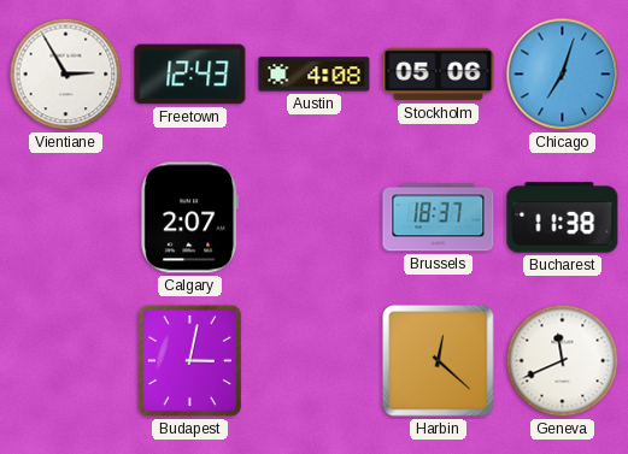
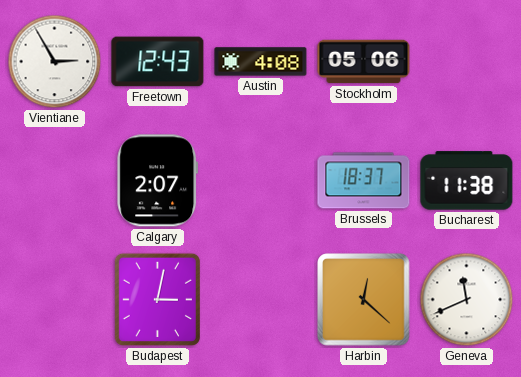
Chicago: 7:03 -> none (563, 75)
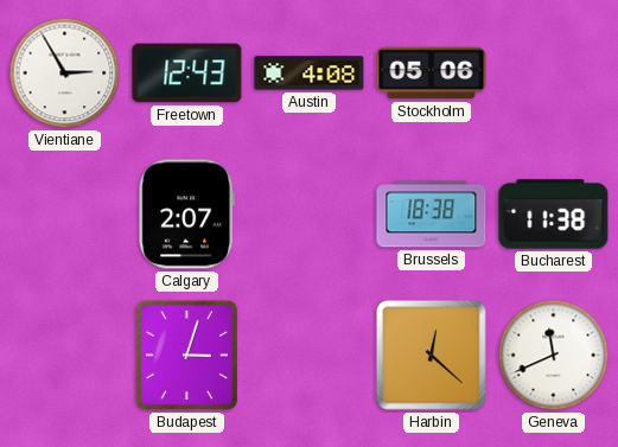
Brussels: 18:37 -> 18:38 (432, 215)
Budapest: 3:02 -> 3:03 (186, 355)
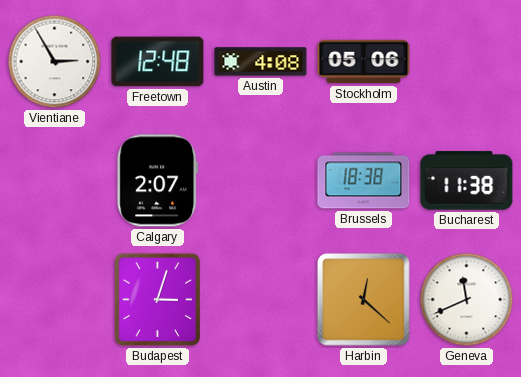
Freetown: 12:43 -> 12:48 (158, 62)
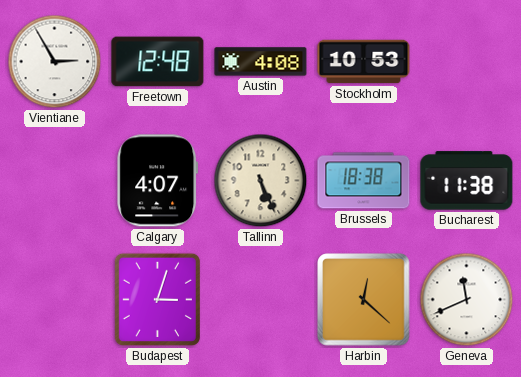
Stockholm: 05:06 -> 10:53 (364, 62)
Calgary: 2:07 -> 4:07 (158, 181)
Tallinn: none -> 5:26 (261, 181)
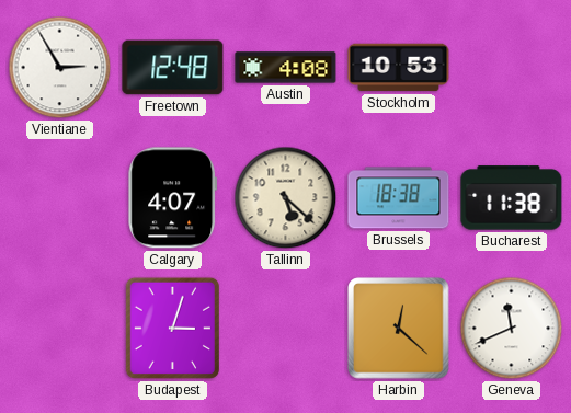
Tallinn: 5:26 -> 5:22 (286, 198)
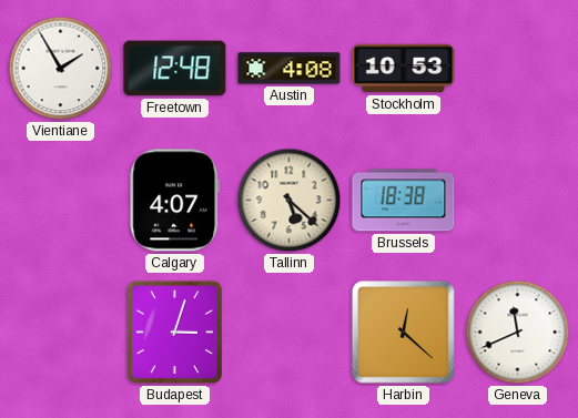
Vientiane: 2:55 -> 1:55 (61, 69)
Bucharest: 11:38 -> none (512, 198)
